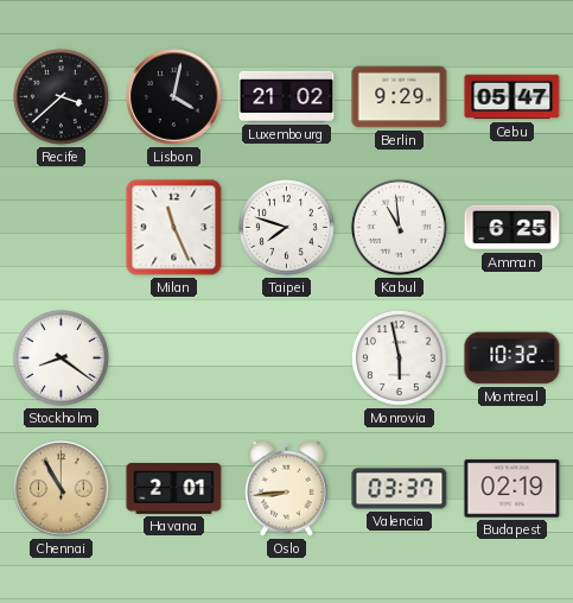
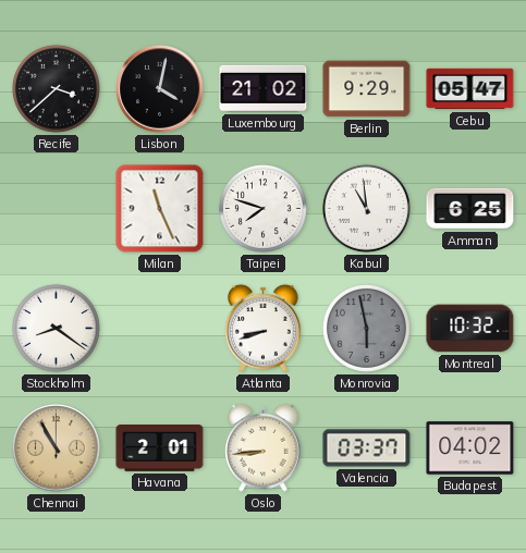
Atlanta: none -> 8:42 (264, 328)
Monrovia dial: white -> grey (366, 328)
Budapest: 02:19 -> 04:02 (470, 448)
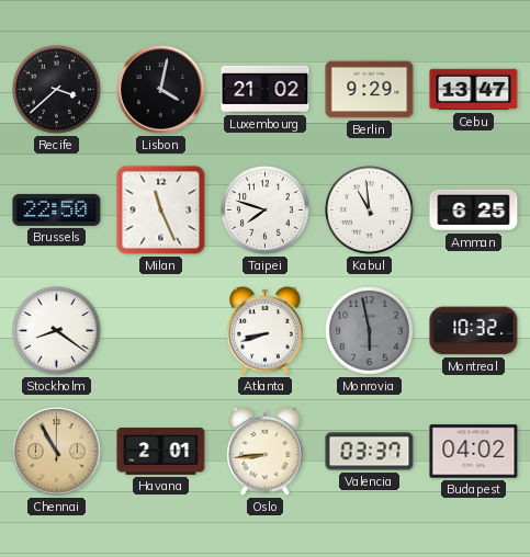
Cebu: 05:47 -> 13:47 (474, 90)
Brussels: none -> 22:50 (57, 209)
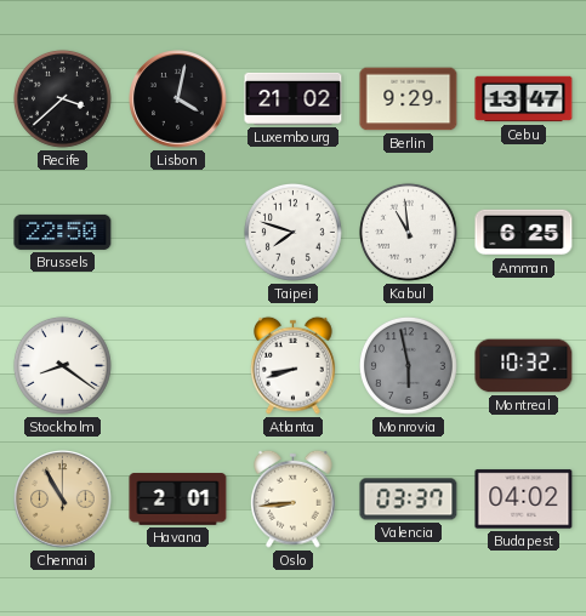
Milan: 11:26 -> none (161, 211)
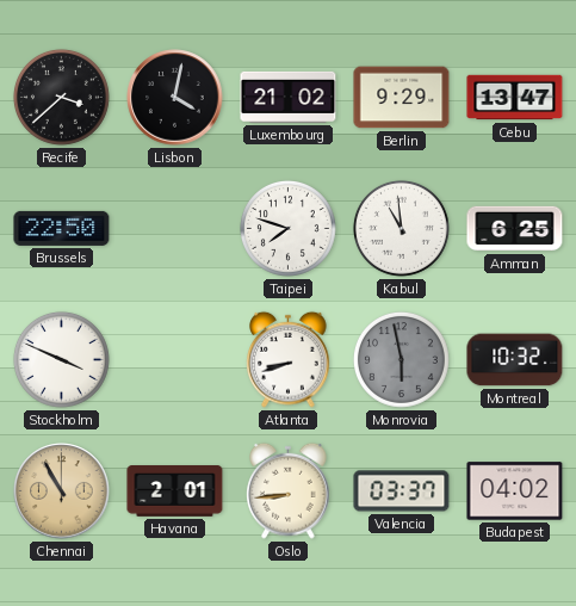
Stockholm: 8:21 -> 3:49 (61, 359)
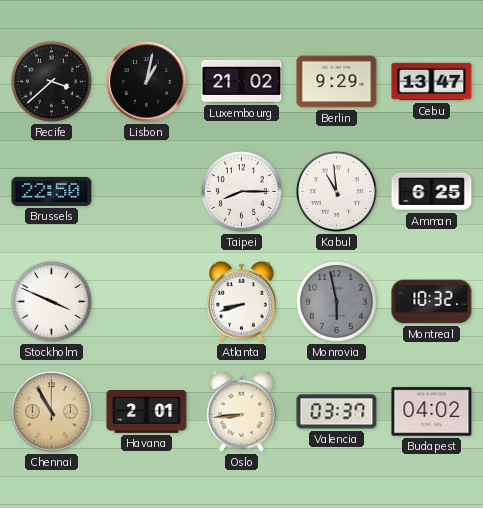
Lisbon: 4:02 -> 1:02 (147, 82)
Taipei: 7:48 -> 8:15 (241, 191)
